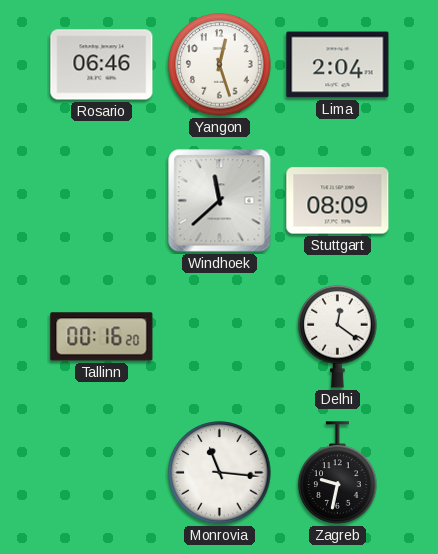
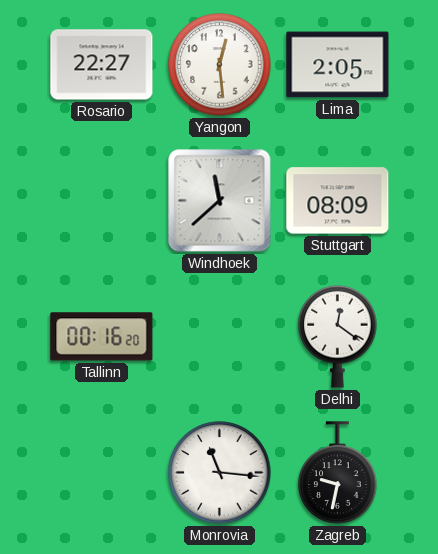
Rosario: 06:46 -> 22:27 (102, 65)
Yangon: 12:27 -> 12:29 (220, 65)
Lima: 2:04 -> 2:05 (338, 65)
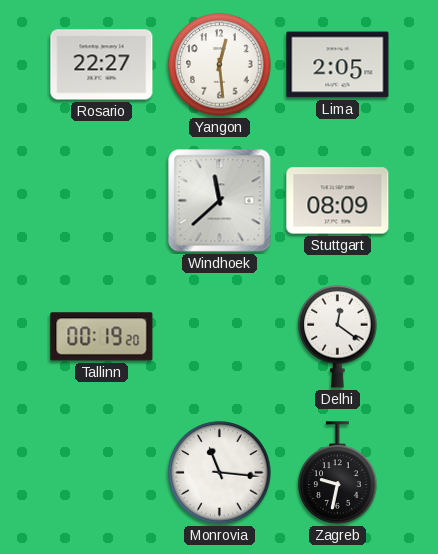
Tallinn: 00:16 -> 00:19 (102, 337)
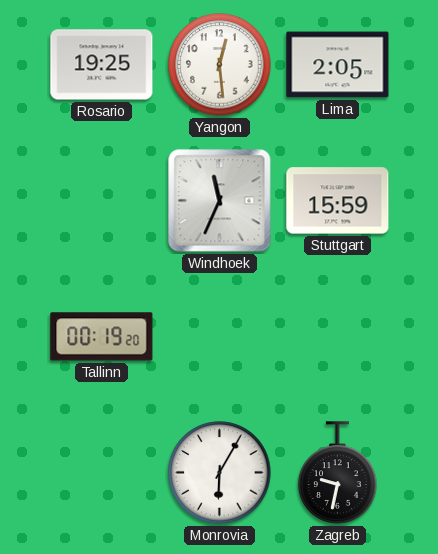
Rosario: 22:27 -> 19:25 (102, 65)
Windhoek: 11:38 -> 11:34 (220, 201)
Stuttgart: 08:09 -> 15:59 (338, 201)
Delhi: 12:21 -> none (338, 336)
Monrovia: 11:16 -> 6:05 (220, 473)
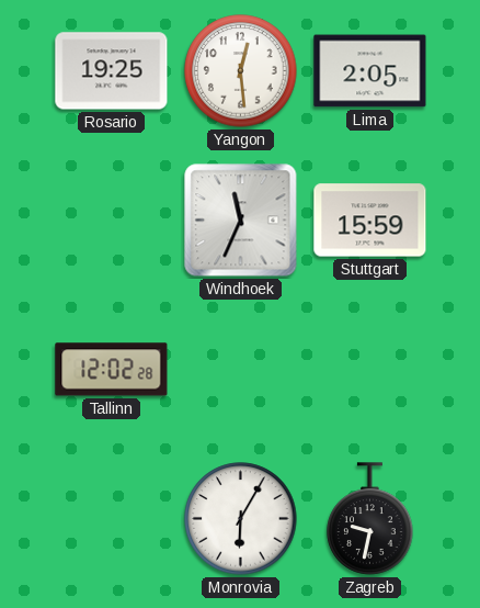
Tallinn: 00:19 -> 12:02 (112, 370)
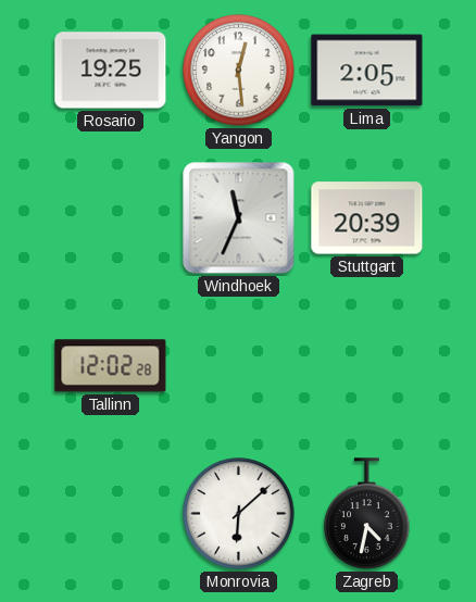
Stuttgart: 15:59 -> 20:39 (367, 218)
Monrovia: 6:05 -> 6:08 (239, 514)
Zagreb: 9:32 -> 4:32 (367, 514)
